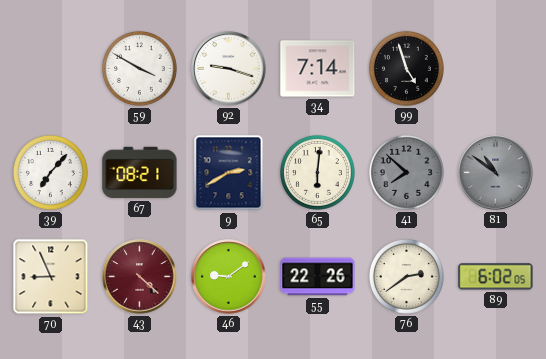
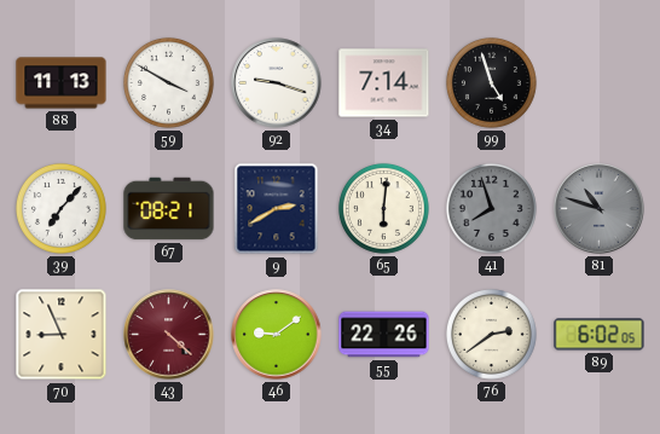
88: none -> 11:13 (62, 83)
41: 7:52 -> 7:57 (491, 208)
81: 10:51 -> 10:48 (600, 209)
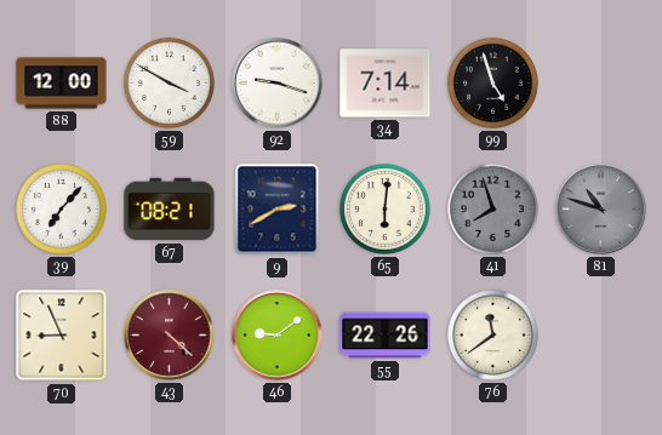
88: 11:13 -> 12:00 (62, 84)
76: 2:39 -> 11:39 (492, 334)
89: 6:02 -> none (600, 335)
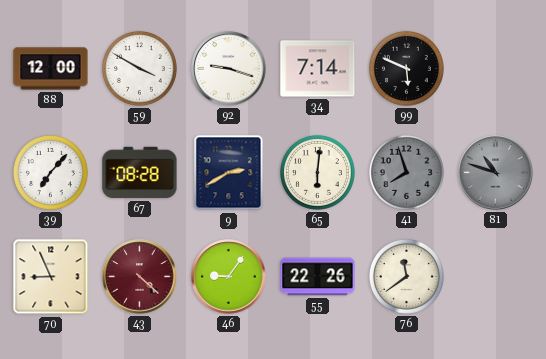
99: 4:57 -> 5:49 (406, 68)
67: 08:21 -> 08:28 (140, 173)
46: 9:09 -> 9:06 (229, 277)
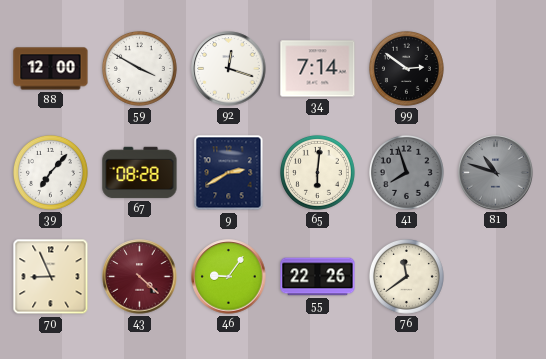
92: 9:18 -> 12:18 (229, 69)
99: 5:49 -> 2:51 (406, 68)
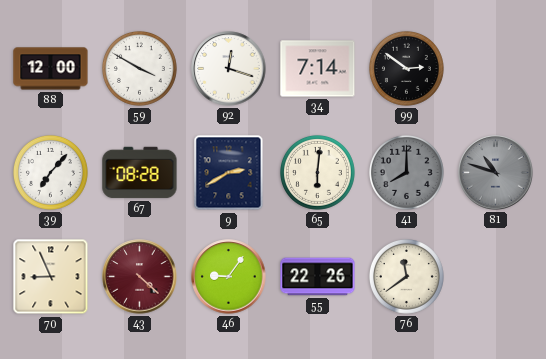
41: 7:57 -> 8:00 (406, 172)
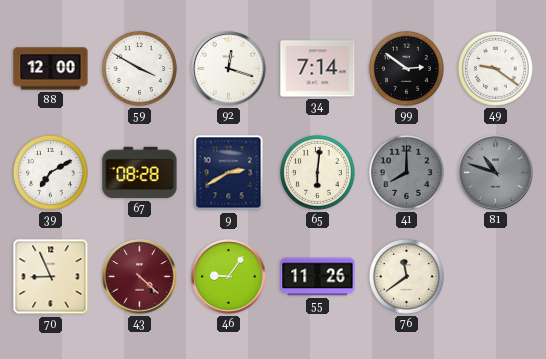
49: none -> 9:21 (495, 68)
39: 7:07 -> 7:10 (50, 172)
55: 22:26 -> 11:26 (318, 277)
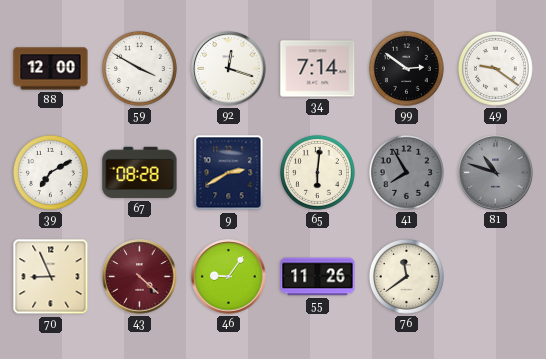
41: 8:00 -> 7:55 (406, 172)
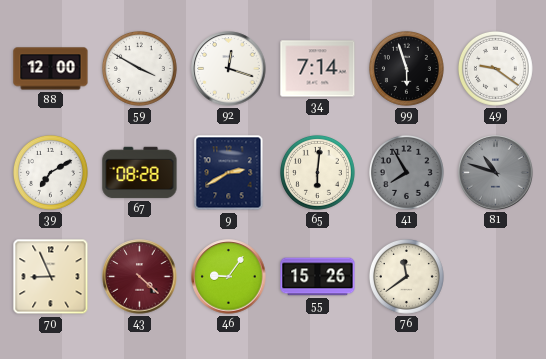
99: 2:51 -> 5:57 (406, 68)
55: 11:26 -> 15:26 (318, 277)
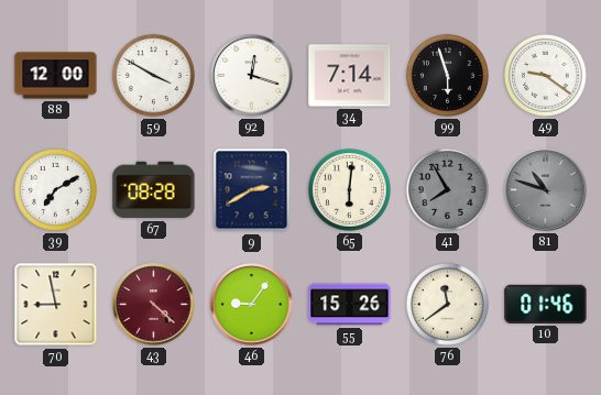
70: 8:56 -> 8:58 (56, 305)
10: none -> 01:46 (546, 304)
